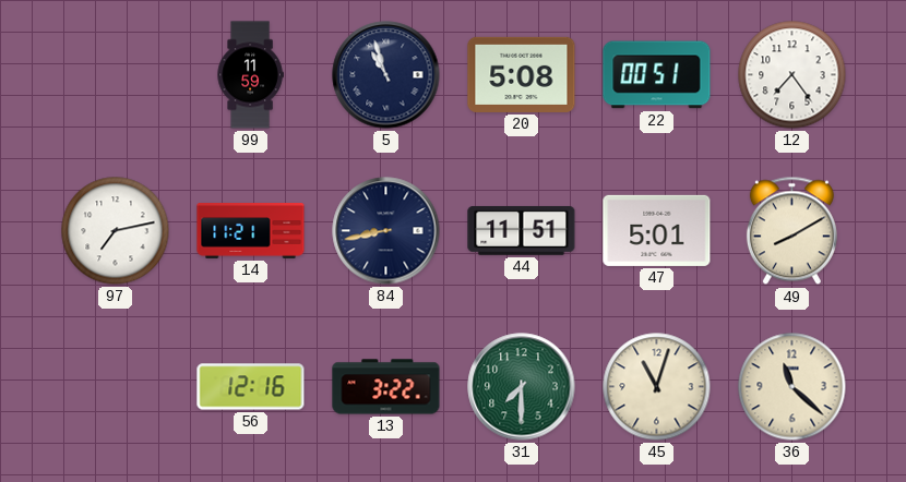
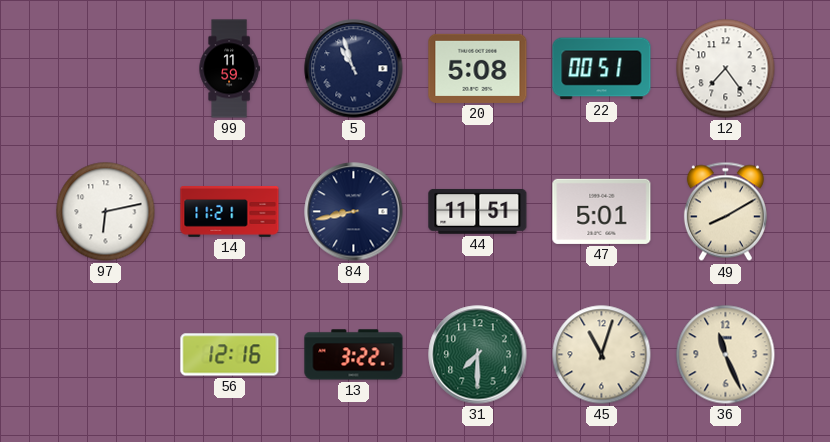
97: 7:13 -> 6:13 (106, 212)
36: 11:22 -> 11:26 (726, 355)
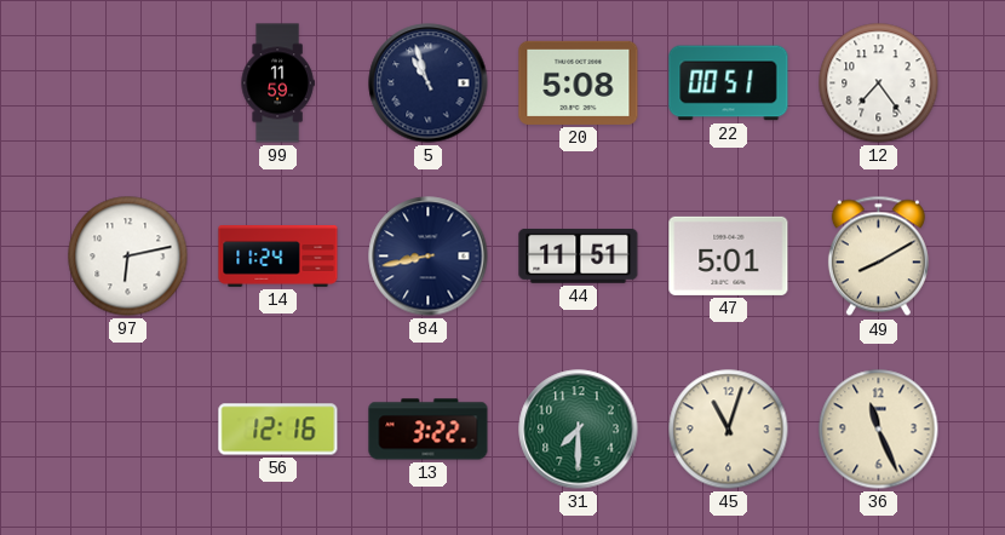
14: 11:21 -> 11:24 (278, 257)
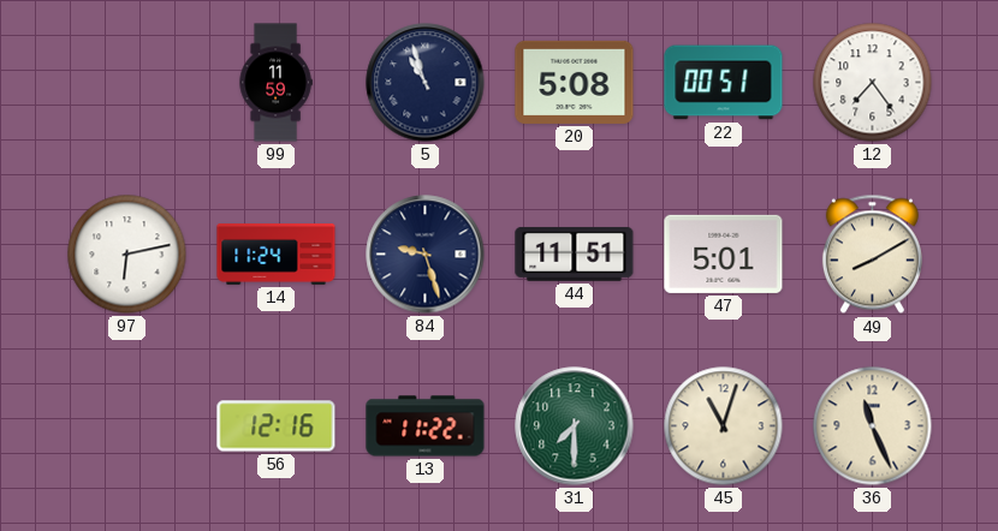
84: 8:43 -> 9:27 (426, 255)
13: 3:22 -> 11:22 (426, 426)
